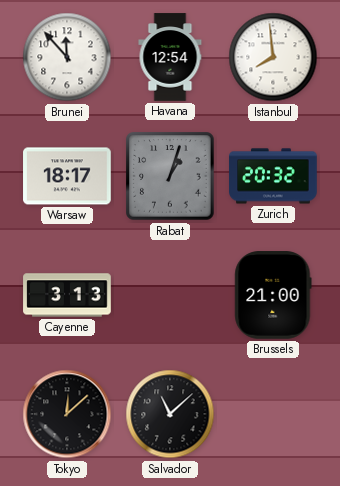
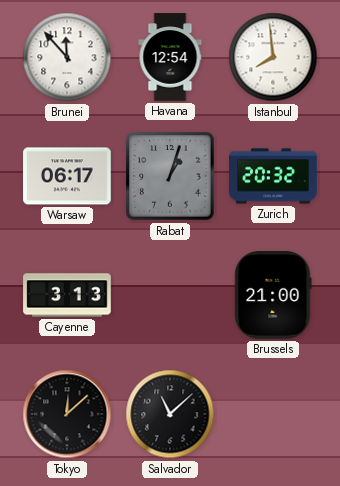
Warsaw: 18:17 -> 06:17 (67, 176)
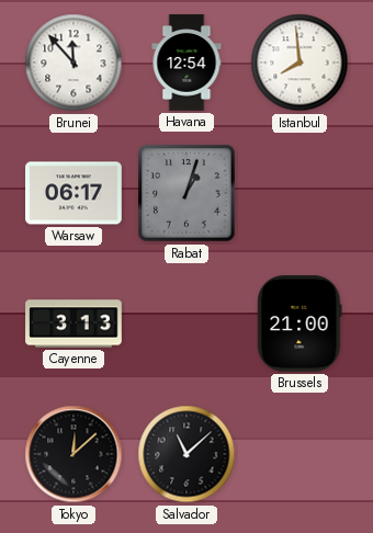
Zurich: 20:32 -> none (273, 176)
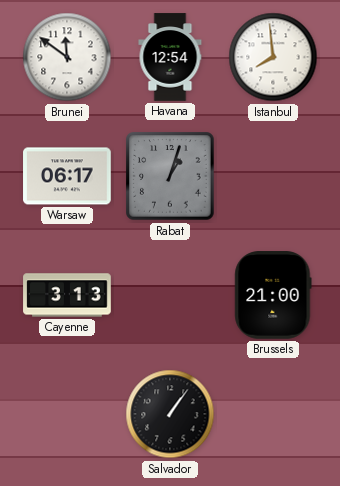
Brunei: 11:53 -> 11:51 (67, 57)
Tokyo: 12:08 -> none (74, 454)
Salvador: 11:08 -> 1:06 (170, 414)
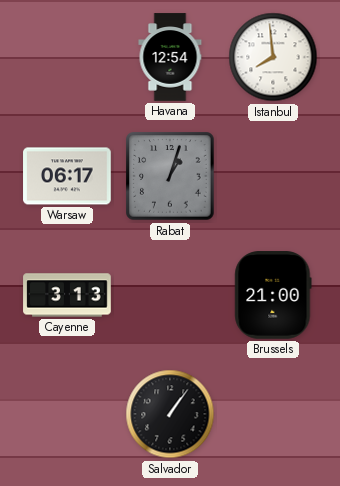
Brunei: 11:51 -> none (67, 57)
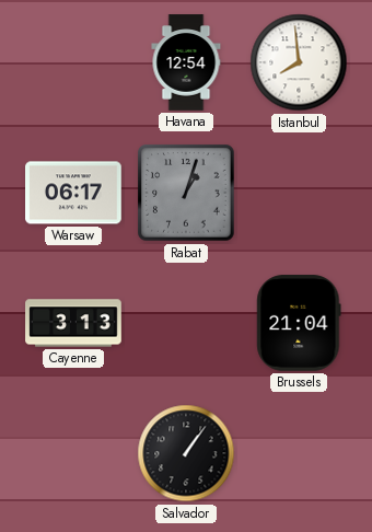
Brussels: 21:00 -> 21:04 (299, 323)
